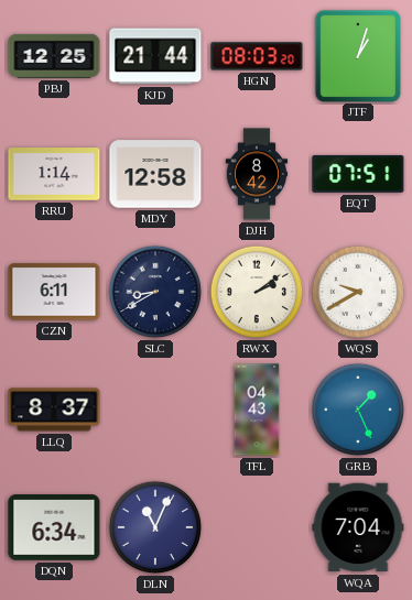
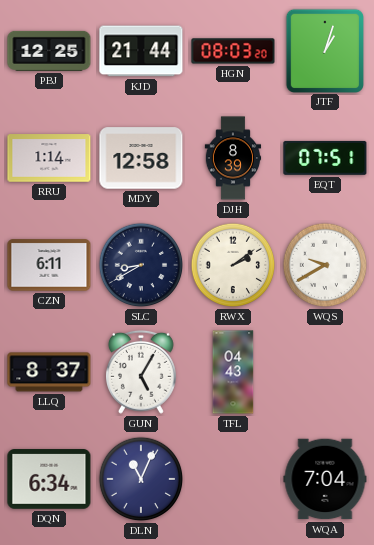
DJH: 8:42 -> 8:39 (233, 158)
GUN: none -> 5:05 (141, 372)
GRB: 1:26 -> none (358, 410)
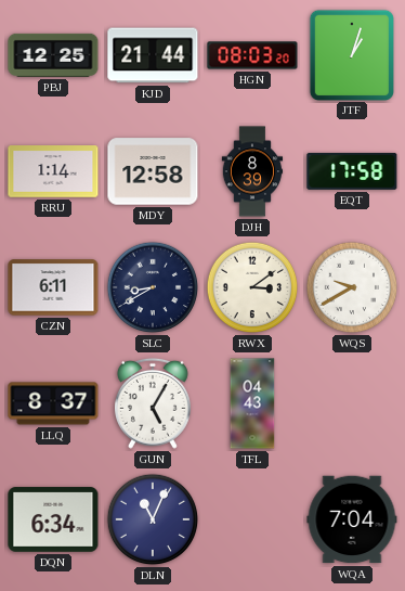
EQT: 07:51 -> 17:58 (352, 171)
RWX: 2:09 -> 3:09 (252, 287)
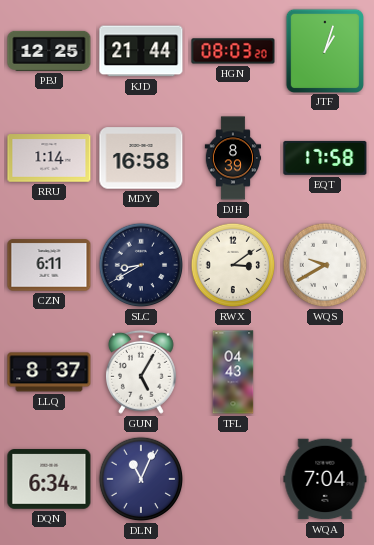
MDY: 12:58 -> 16:58 (141, 158)
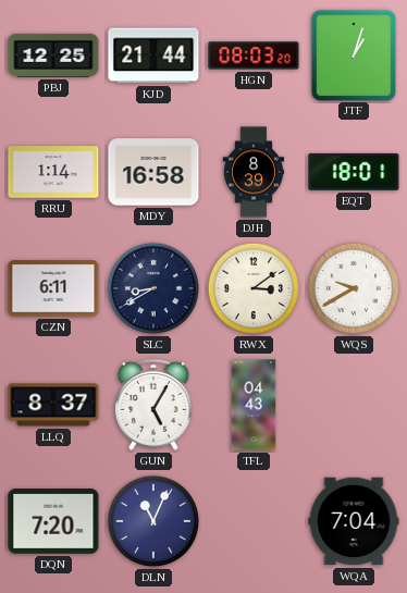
EQT: 17:58 -> 18:01 (354, 172)
DQN: 6:34 -> 7:20 (53, 521)
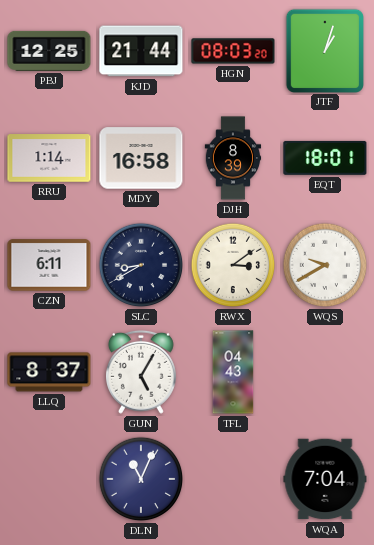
DQN: 7:20 -> none (53, 521)
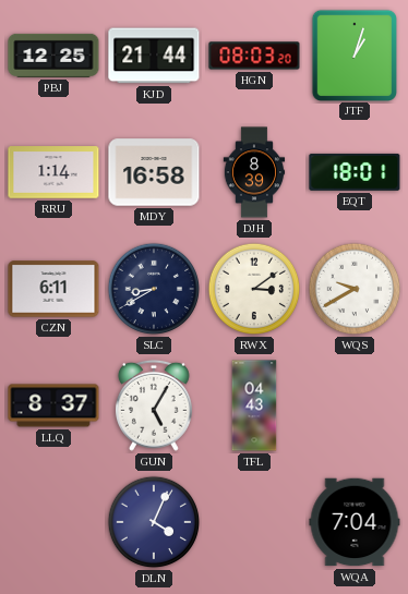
DLN: 11:04 -> 4:04 (154, 522)
